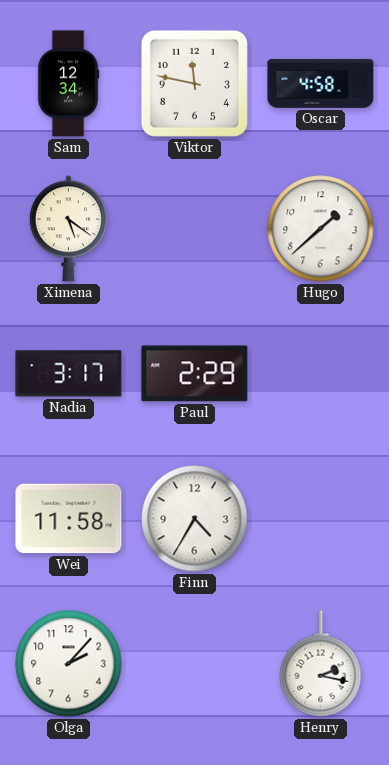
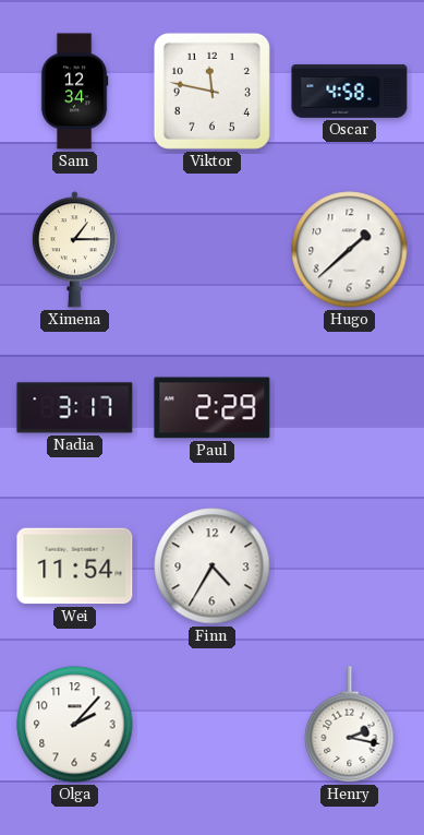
Ximena: 5:21 -> 1:15 (74, 250)
Wei: 11:58 -> 11:54 (75, 566)
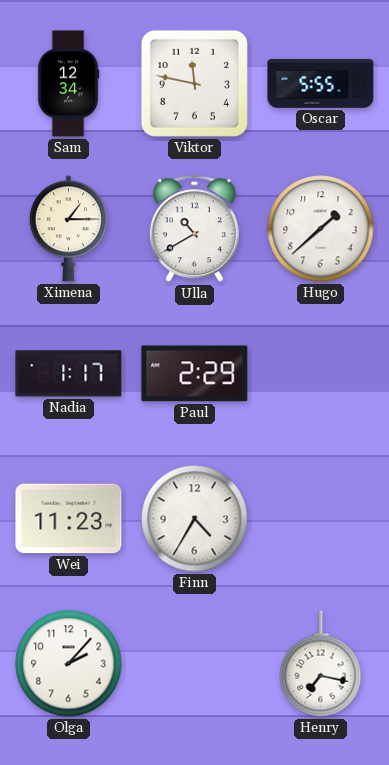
Oscar: 4:58 -> 5:55 (321, 83)
Ulla: none -> 10:40 (194, 229)
Nadia: 3:17 -> 1:17 (69, 374)
Wei: 11:54 -> 11:23 (69, 519)
Henry: 2:17 -> 7:17 (321, 664)
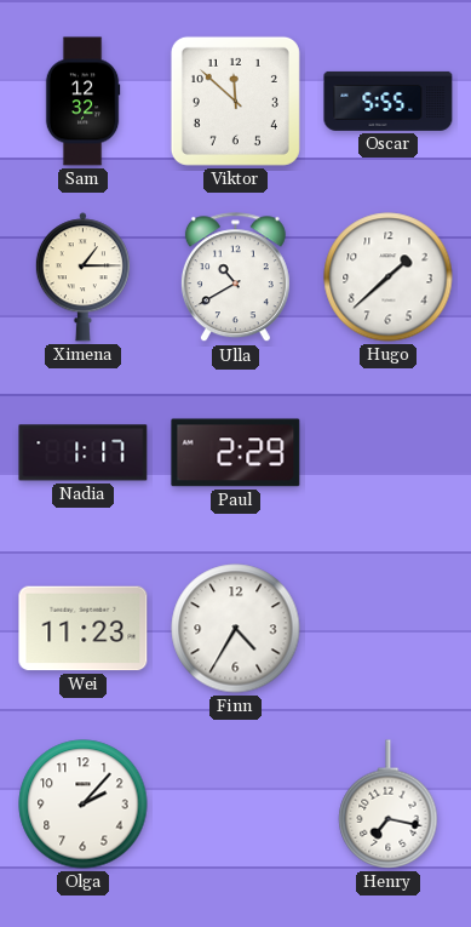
Sam: 12:34 -> 12:32 (82, 102)
Viktor: 11:47 -> 11:52 (235, 101)
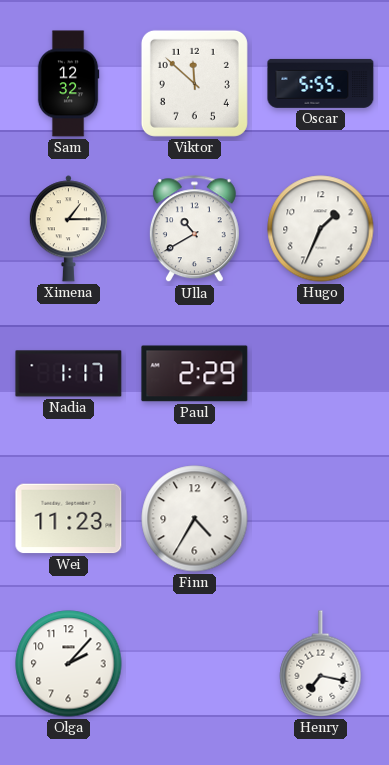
Hugo: 1:38 -> 1:34 (321, 229)
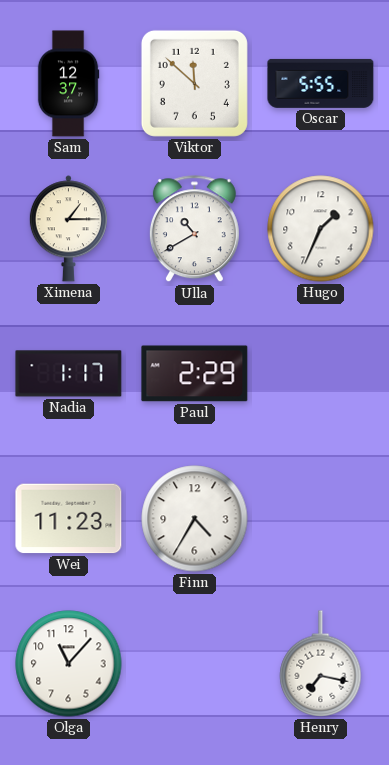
Sam: 12:32 -> 12:37 (68, 84)
Olga: 2:07 -> 11:07 (69, 664)
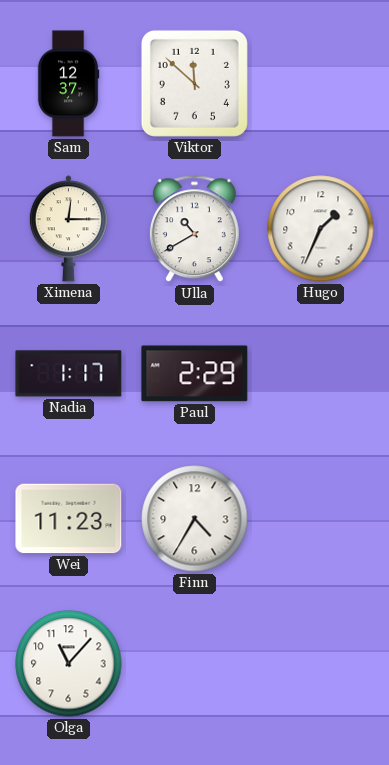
Oscar: 5:55 -> none (321, 83)
Ximena: 1:15 -> 12:15 (68, 229)
Henry: 7:17 -> none (321, 664)
